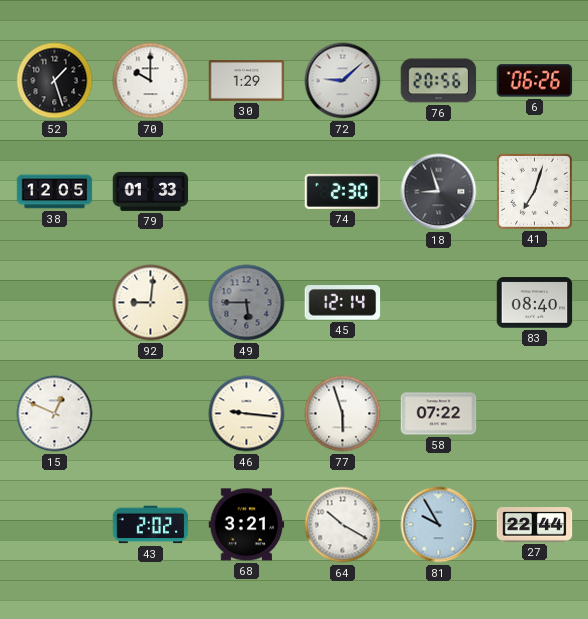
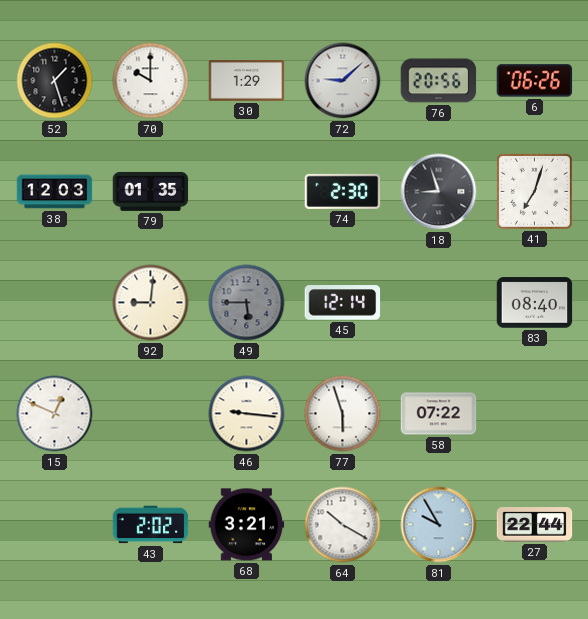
38: 12:05 -> 12:03 (55, 192)
79: 01:33 -> 01:35 (151, 191)
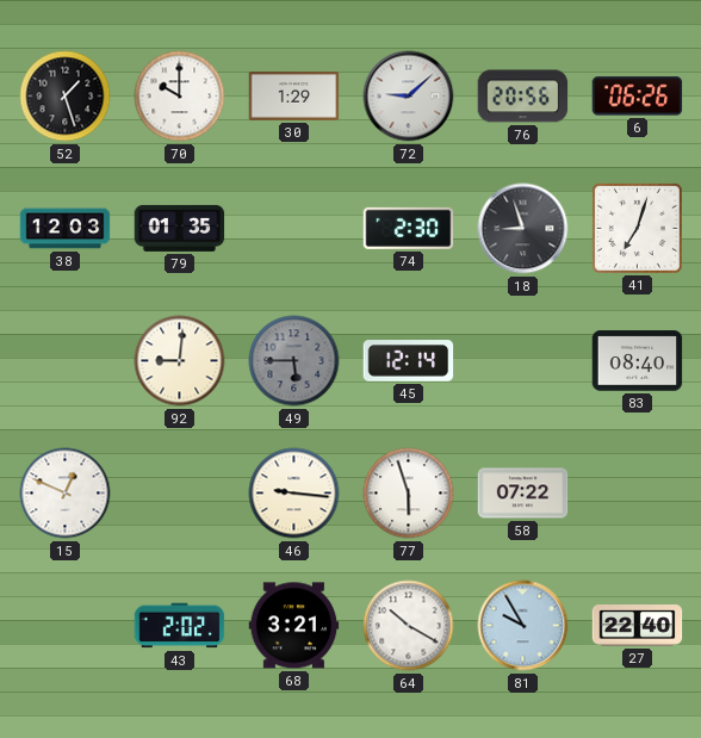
27: 22:44 -> 22:40 (638, 626)
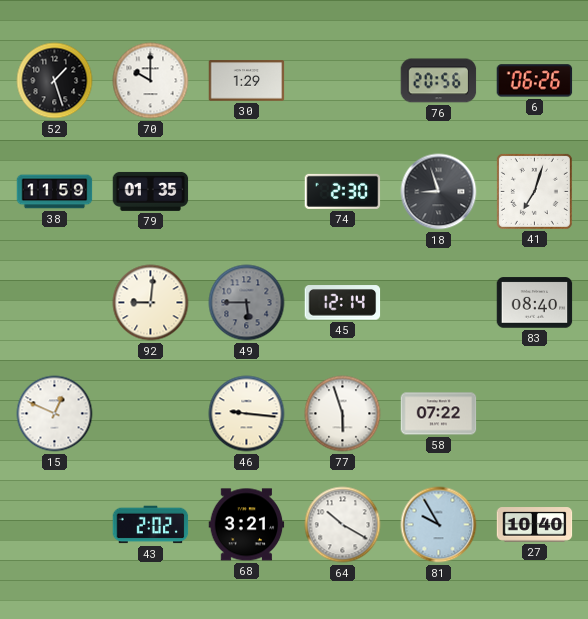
72: 9:08 -> none (409, 97)
38: 12:03 -> 11:59 (55, 192)
27: 22:40 -> 10:40 (535, 525)
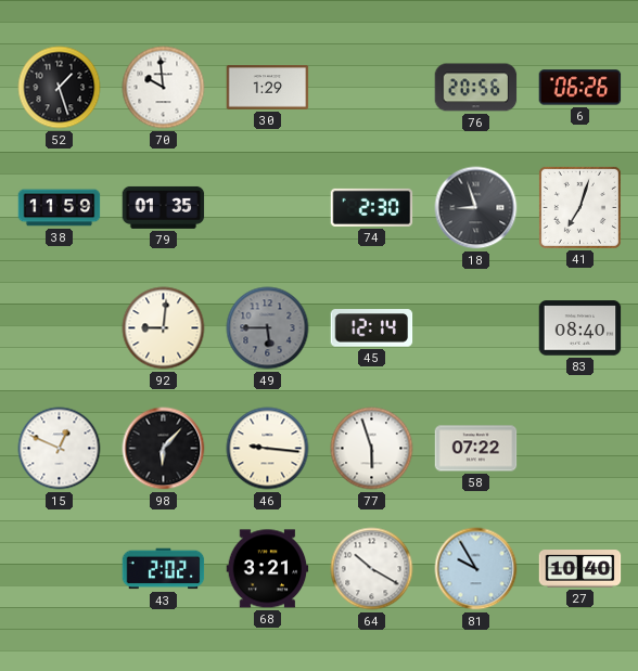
70: 10:00 -> 9:59 (164, 88)
98: none -> 6:07 (164, 449)
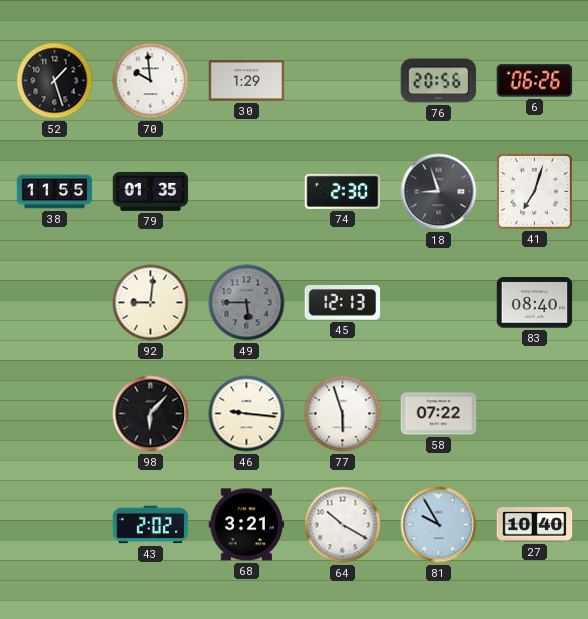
38: 11:59 -> 11:55 (55, 192)
45: 12:14 -> 12:13 (343, 303)
15: 12:49 -> none (60, 449)
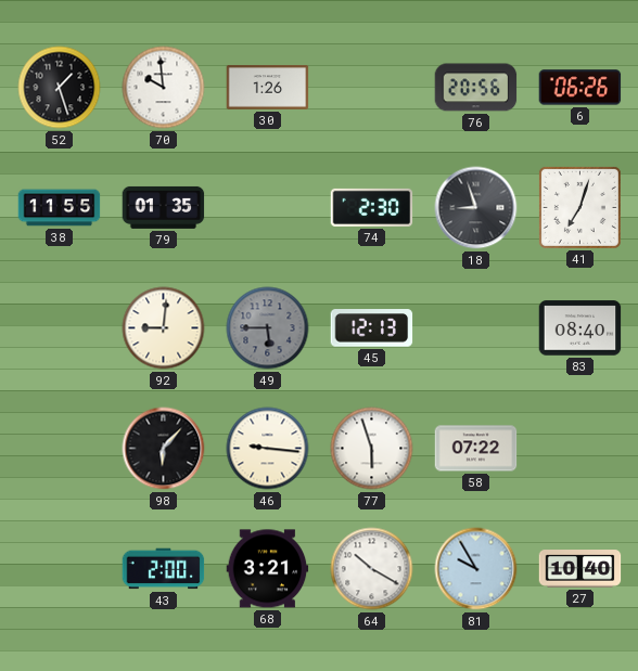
30: 1:29 -> 1:26 (268, 88)
43: 2:02 -> 2:00 (164, 569)
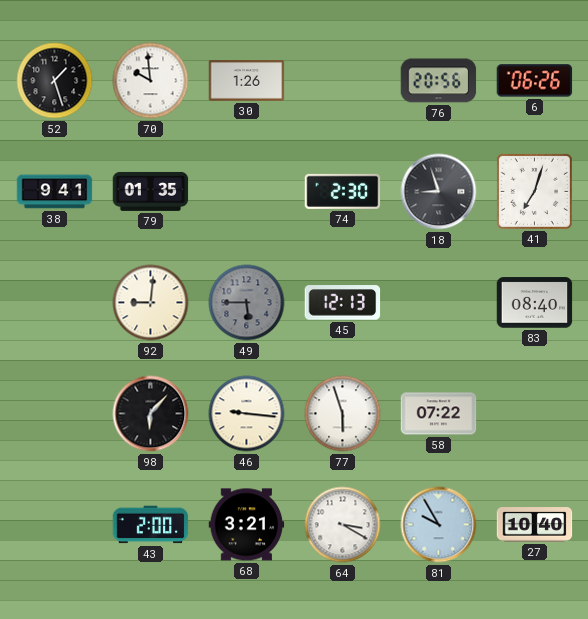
38: 11:55 -> 9:41 (55, 192)
64: 10:20 -> 3:20 (343, 525)
